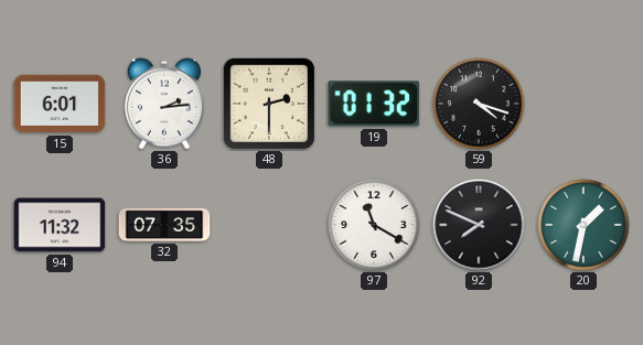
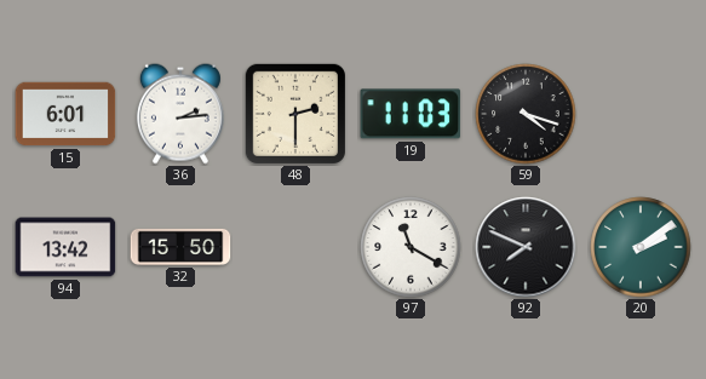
19: 01:32 -> 11:03 (411, 114)
94: 11:32 -> 13:42 (65, 247)
32: 07:35 -> 15:50 (180, 247)
20: 1:32 -> 2:09 (641, 247)
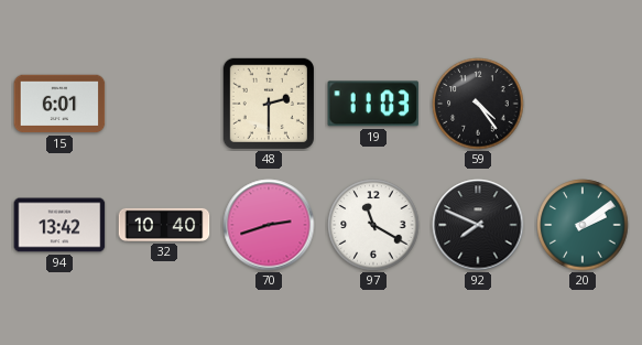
36: 2:14 -> none (180, 114)
59: 4:18 -> 4:24 (478, 104)
32: 15:50 -> 10:40 (164, 225)
70: none -> 2:42 (269, 225)
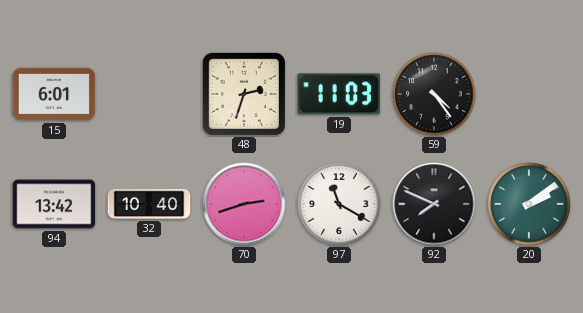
48: 2:30 -> 2:33 (244, 94)
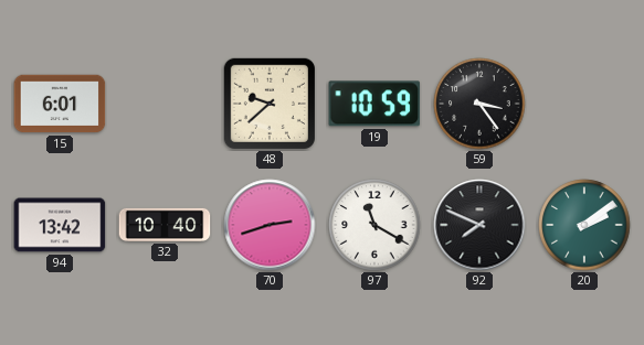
48: 2:33 -> 9:38 (270, 104)
19: 11:03 -> 10:59 (374, 104)
59: 4:24 -> 3:24 (479, 104)
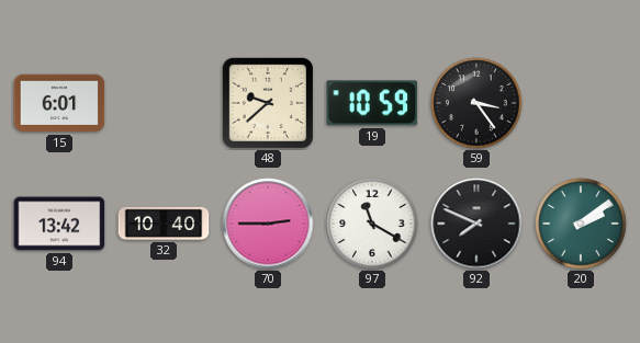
70: 2:42 -> 2:45 (268, 224)
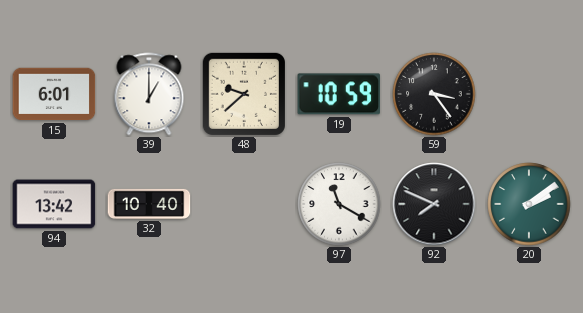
39: none -> 1:00 (149, 94)
70: 2:45 -> none (268, 224)
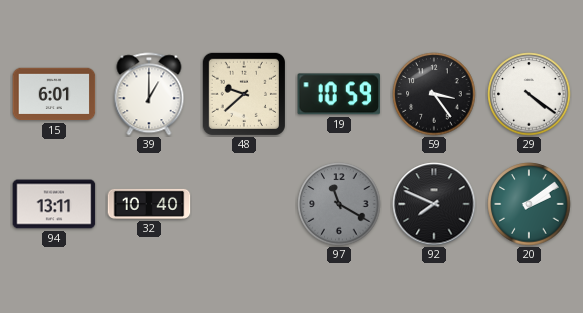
29: none -> 4:21 (529, 94)
94: 13:42 -> 13:11 (54, 204)
97 dial: white -> grey (339, 204)
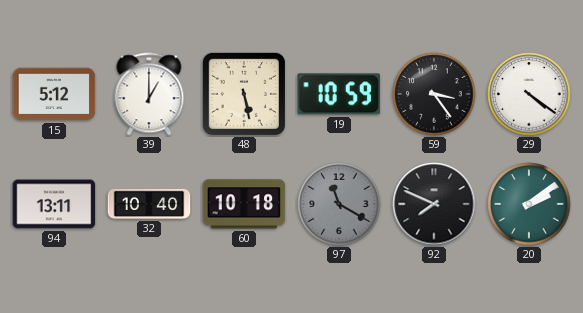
15: 6:01 -> 5:12 (54, 94)
48: 9:38 -> 5:28 (244, 94)
60: none -> 10:18 (244, 204)
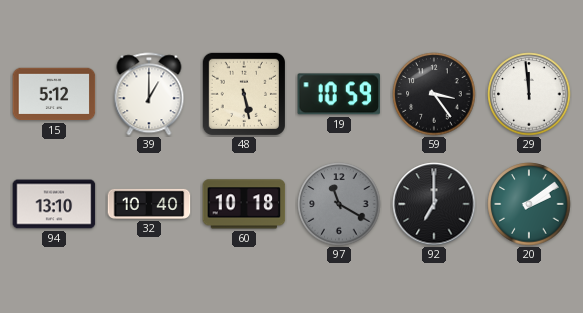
29: 4:21 -> 11:59 (529, 94)
94: 13:11 -> 13:10 (54, 204)
92: 7:49 -> 7:00 (434, 204)
